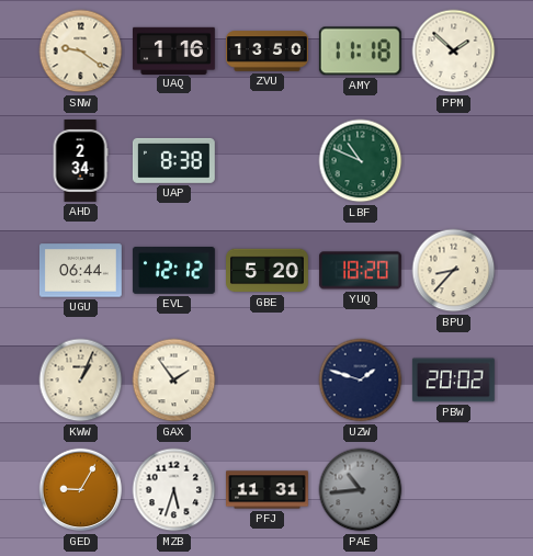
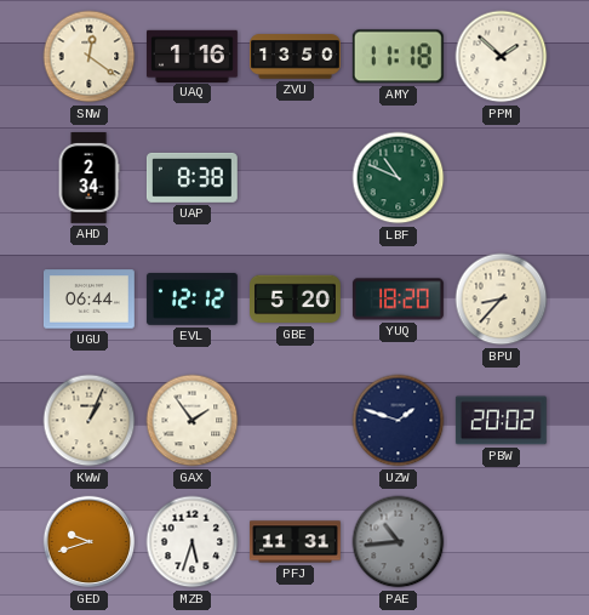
SNW: 9:21 -> 12:21 (90, 57)
GED: 9:05 -> 9:42 (90, 542)
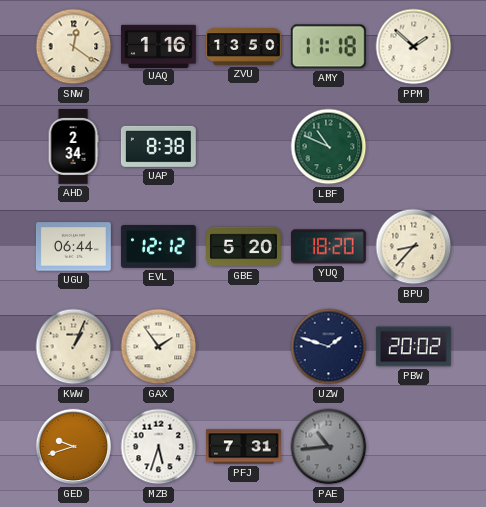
PFJ: 11:31 -> 7:31 (244, 447)
